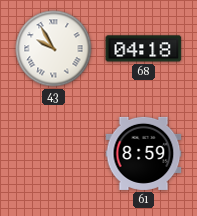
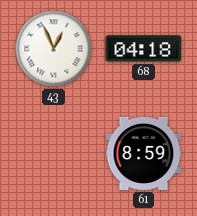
43: 9:55 -> 12:56 (54, 49)
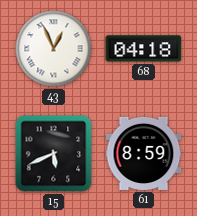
15: none -> 5:41 (54, 154)
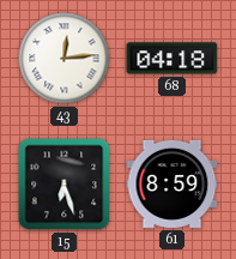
43: 12:56 -> 12:14 (65, 59)
15: 5:41 -> 6:27 (65, 185)
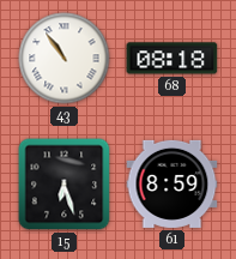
43: 12:14 -> 10:54 (65, 59)
68: 04:18 -> 08:18 (173, 59)
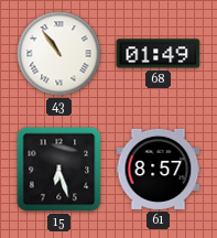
68: 08:18 -> 01:49 (159, 54)
61: 8:59 -> 8:57 (159, 169)
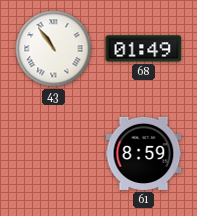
15: 6:27 -> none (59, 170)
61: 8:57 -> 8:59 (144, 153)
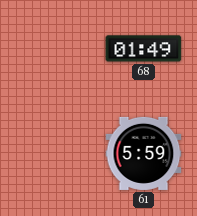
43: 10:54 -> none (54, 49)
61: 8:59 -> 5:59 (144, 153)
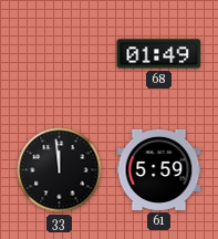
33: none -> 11:59 (60, 170)
